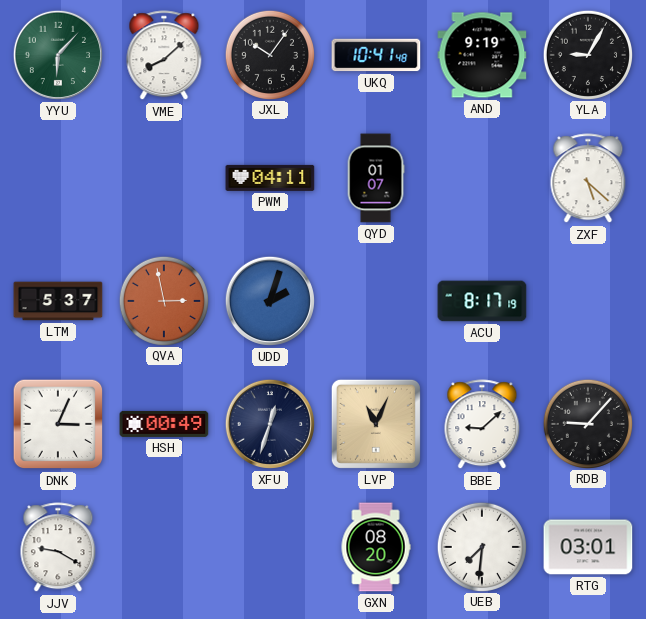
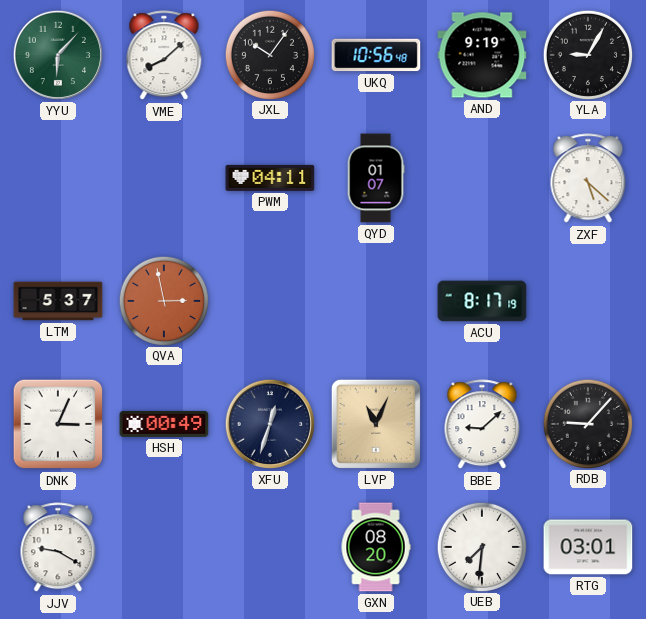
UKQ: 10:41 -> 10:56 (376, 55)
UDD: 2:03 -> none (270, 301)
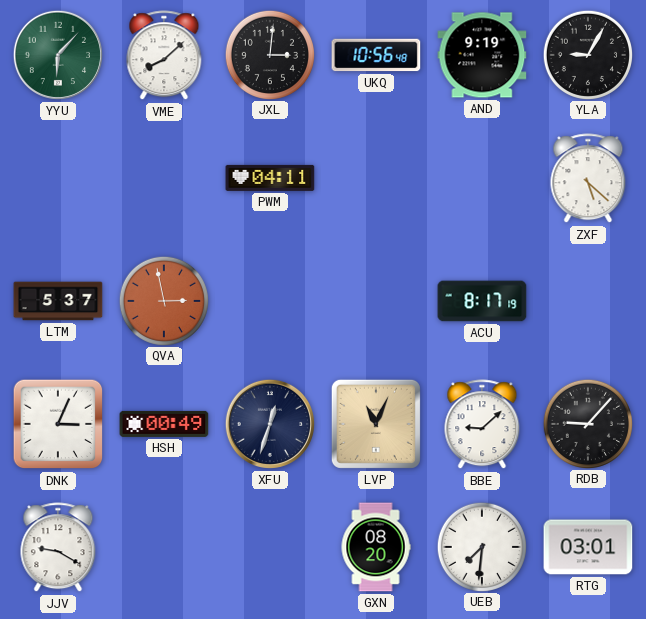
JXL: 10:06 -> 3:01 (269, 54)
QYD: 01:07 -> none (376, 178)
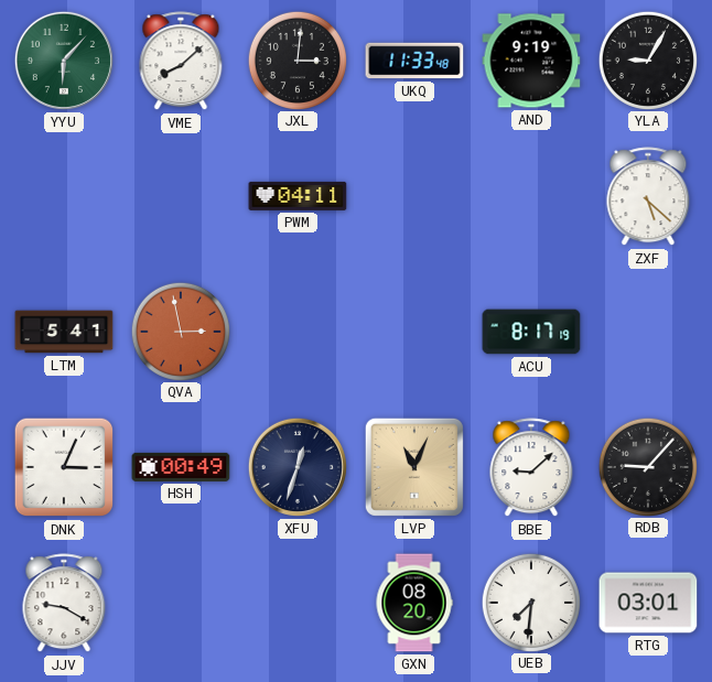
UKQ: 10:56 -> 11:33 (414, 61)
LTM: 5:37 -> 5:41 (64, 332)
